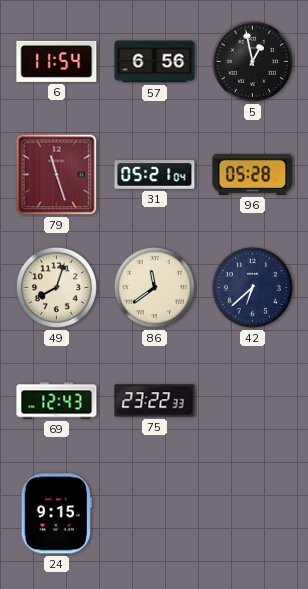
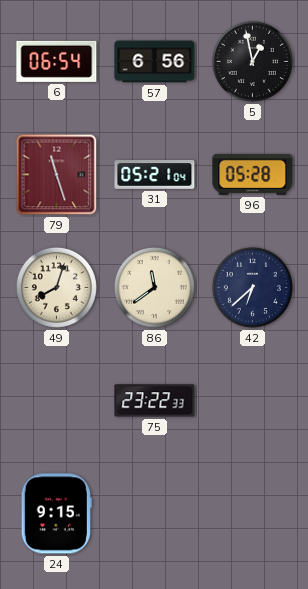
6: 11:54 -> 06:54 (57, 61)
69: 12:43 -> none (57, 401)
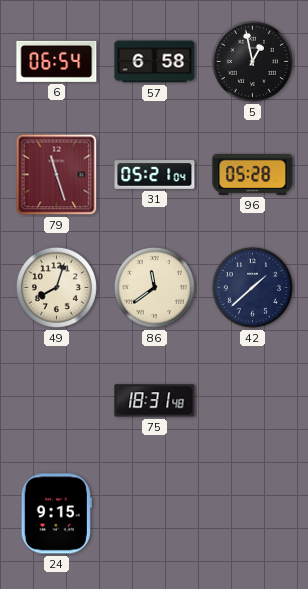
57: 6:56 -> 6:58 (155, 62)
42: 6:38 -> 1:38 (252, 287)
75: 23:22 -> 18:31 (155, 401)
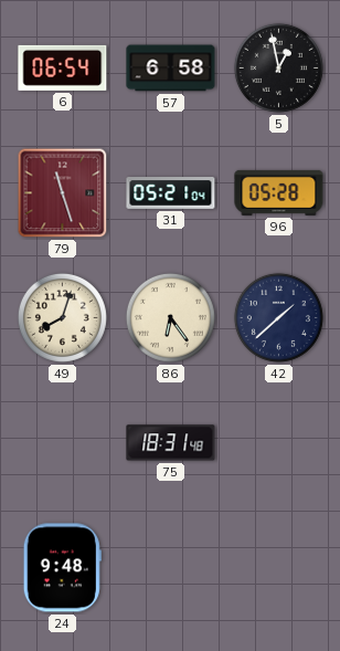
86: 11:39 -> 6:24 (170, 317)
24: 9:15 -> 9:48 (62, 568)
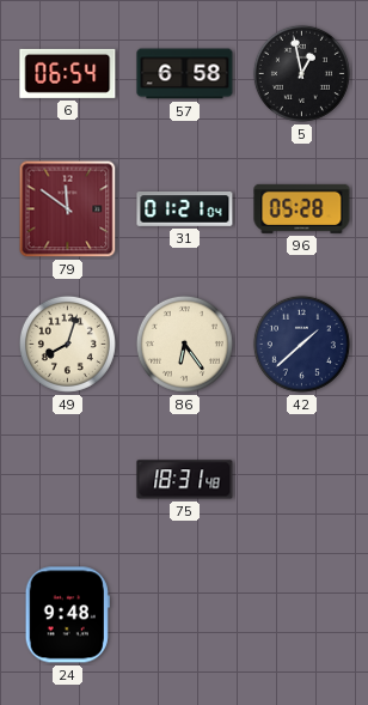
79: 11:27 -> 11:51 (68, 209)
31: 05:21 -> 01:21 (185, 209)
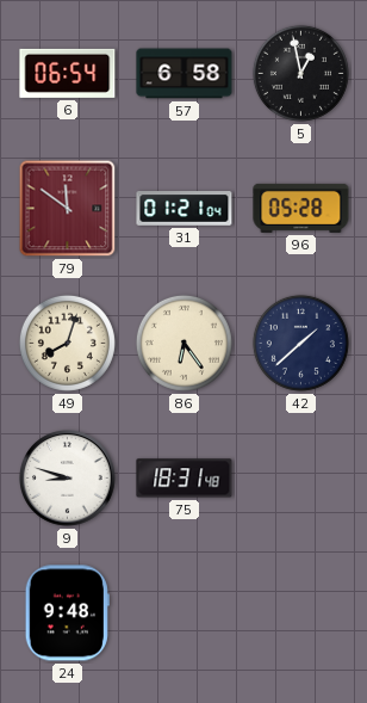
9: none -> 8:48 (68, 479)
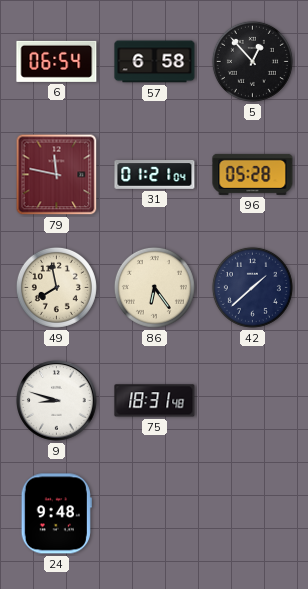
5: 12:58 -> 12:53 (252, 61)
79: 11:51 -> 11:47 (57, 175)
49: 8:03 -> 7:58 (56, 287)
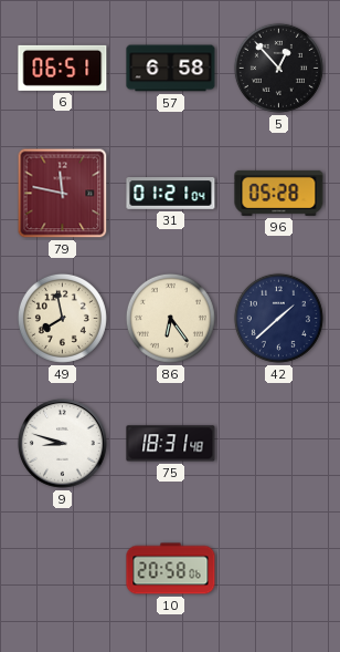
6: 06:54 -> 06:51 (63, 68)
24: 9:48 -> none (56, 514)
10: none -> 20:58 (171, 569)
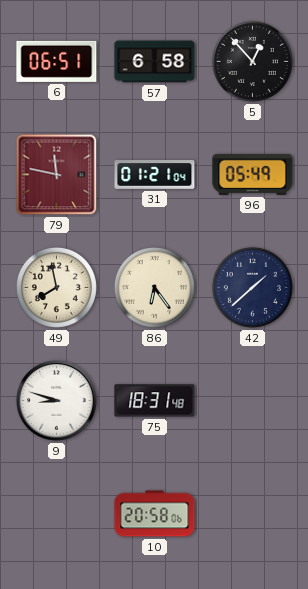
96: 05:28 -> 05:49 (253, 174)
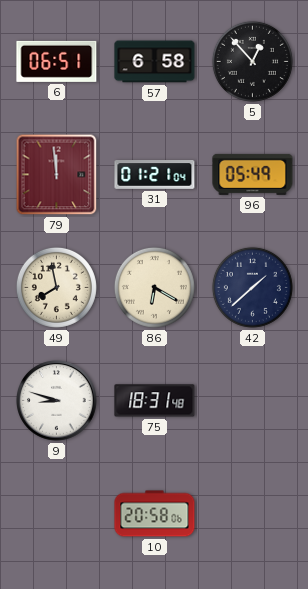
79: 11:47 -> 11:59 (57, 175)
86: 6:24 -> 6:20 (154, 287)
